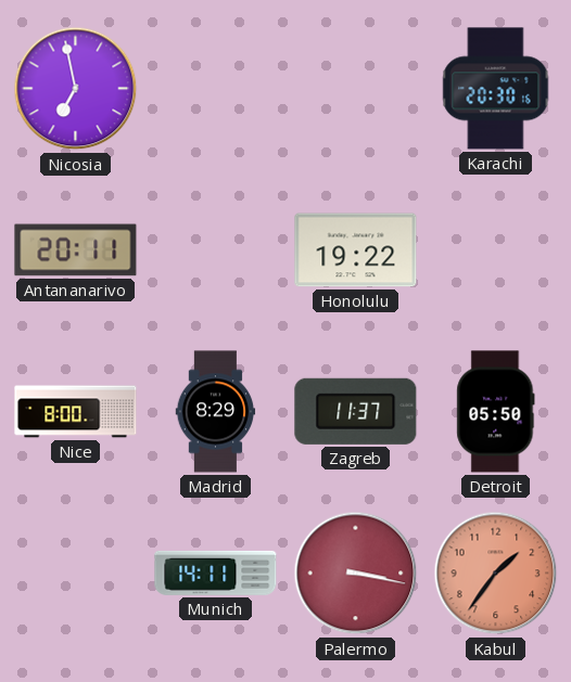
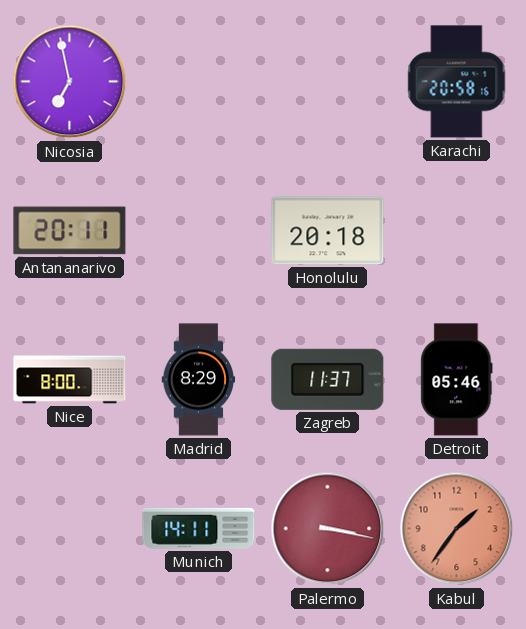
Karachi: 20:30 -> 20:58 (457, 82)
Honolulu: 19:22 -> 20:18 (328, 231)
Detroit: 05:50 -> 05:46 (457, 380)
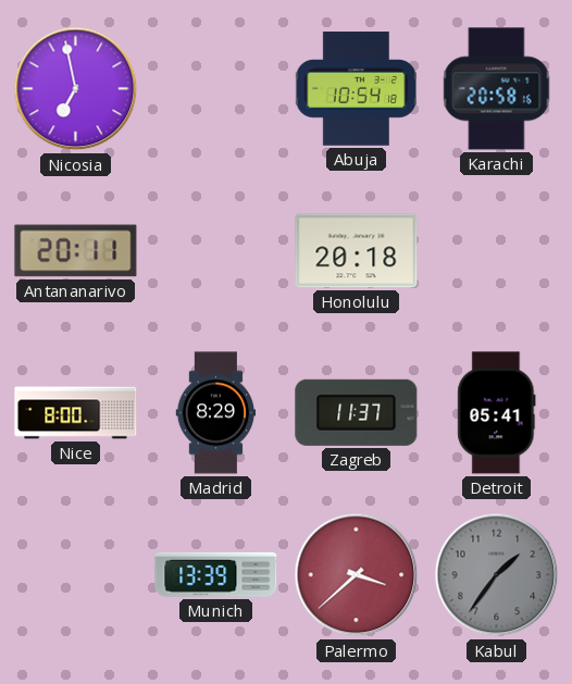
Abuja: none -> 10:54 (356, 89)
Detroit: 05:46 -> 05:41 (497, 413)
Munich: 14:11 -> 13:39 (216, 574)
Palermo: 3:17 -> 3:38 (357, 575)
Kabul dial: salmon -> grey (497, 575)
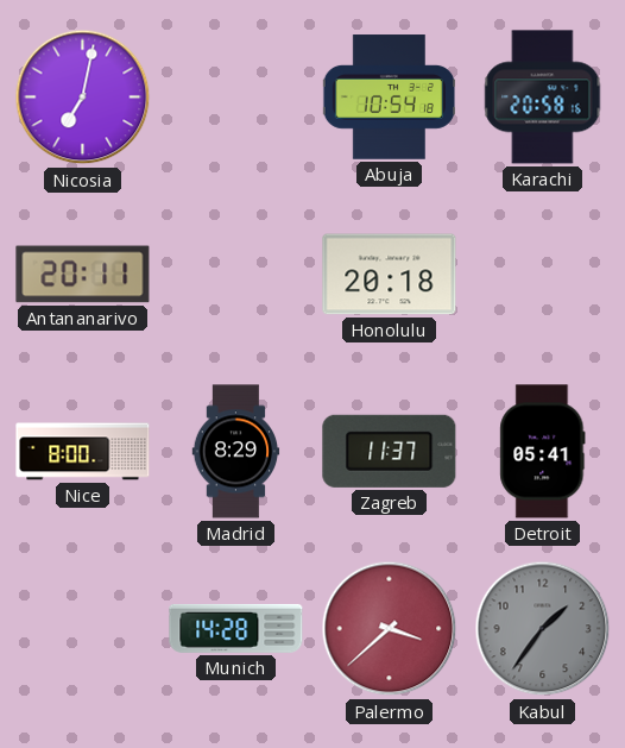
Nicosia: 6:58 -> 7:02 (83, 98)
Munich: 13:39 -> 14:28 (236, 628)
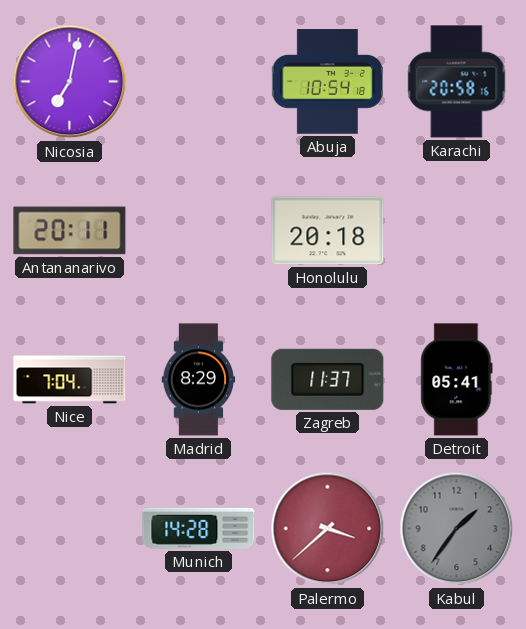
Nice: 8:00 -> 7:04 (70, 380)
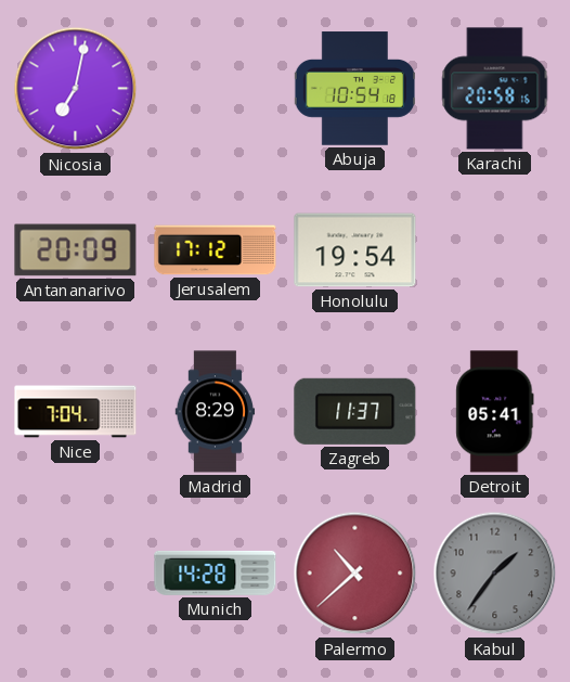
Antananarivo: 20:11 -> 20:09 (76, 250)
Jerusalem: none -> 17:12 (216, 250)
Honolulu: 20:18 -> 19:54 (355, 250)
Palermo: 3:38 -> 10:38 (355, 574)
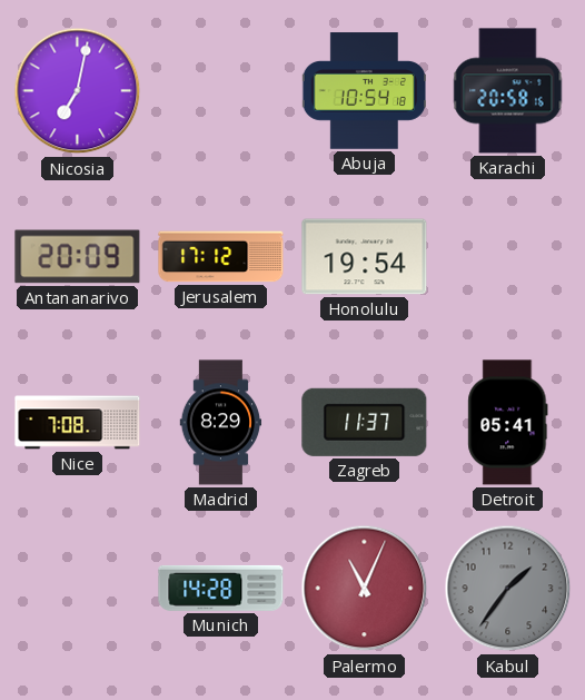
Nice: 7:04 -> 7:08 (78, 423)
Palermo: 10:38 -> 11:04 (365, 589)
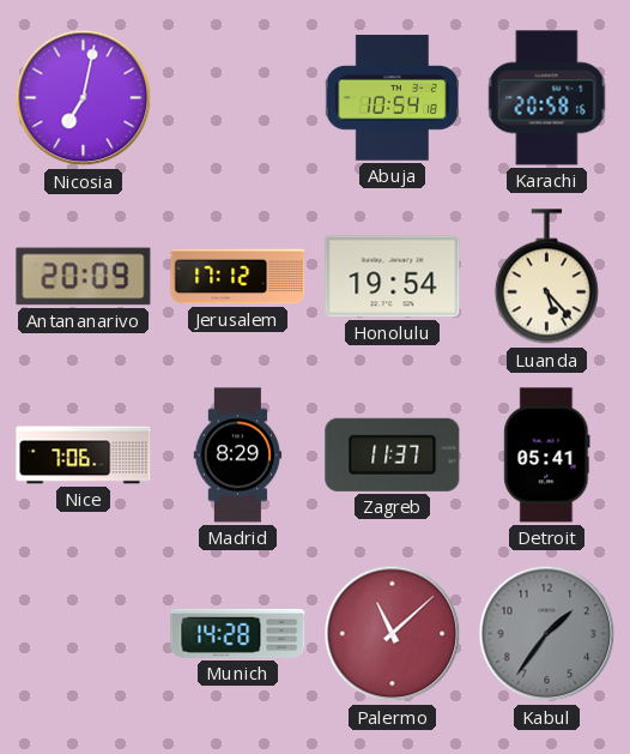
Luanda: none -> 5:23 (546, 277)
Nice: 7:08 -> 7:06 (84, 456)
Palermo: 11:04 -> 11:08 (393, 634)
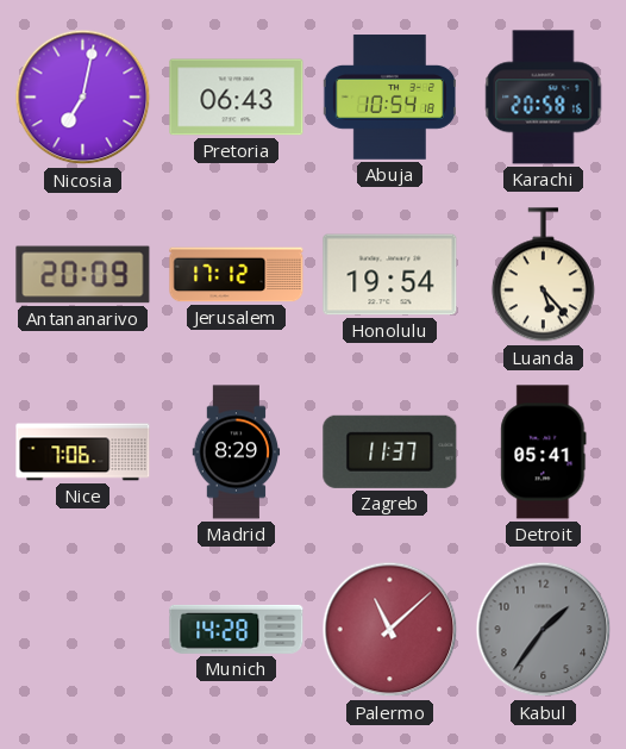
Pretoria: none -> 06:43 (237, 98)
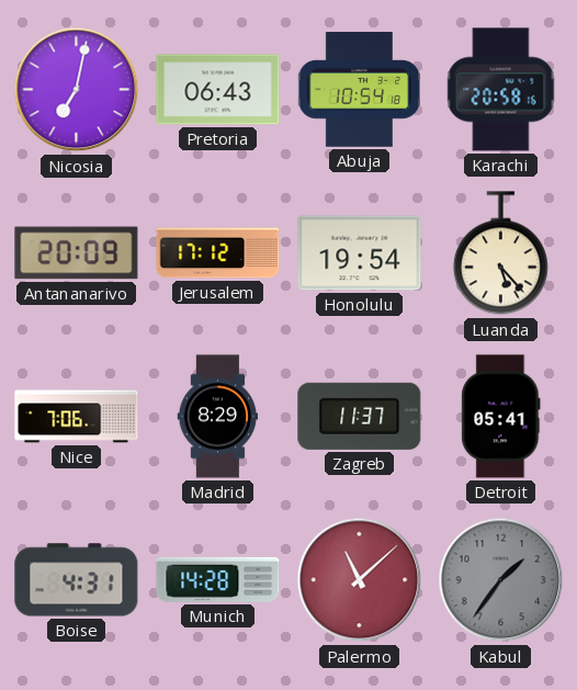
Boise: none -> 4:31 (77, 580)
